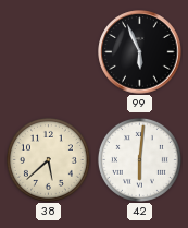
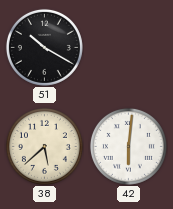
51: none -> 10:20 (44, 47)
99: 5:56 -> none (140, 52)
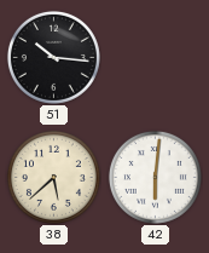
51: 10:20 -> 10:16 (53, 57)
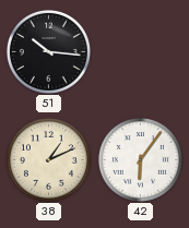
38: 5:38 -> 1:11 (48, 159)
42: 6:01 -> 6:06 (140, 159)
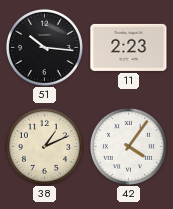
11: none -> 2:23 (129, 47)
42: 6:06 -> 4:06 (128, 146)
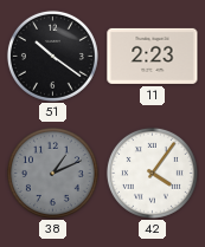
51: 10:16 -> 10:21 (52, 56)
38 dial: cream -> grey (52, 173)
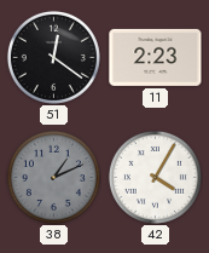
51: 10:21 -> 12:21 (53, 57)
42: 4:06 -> 4:05 (155, 177)
